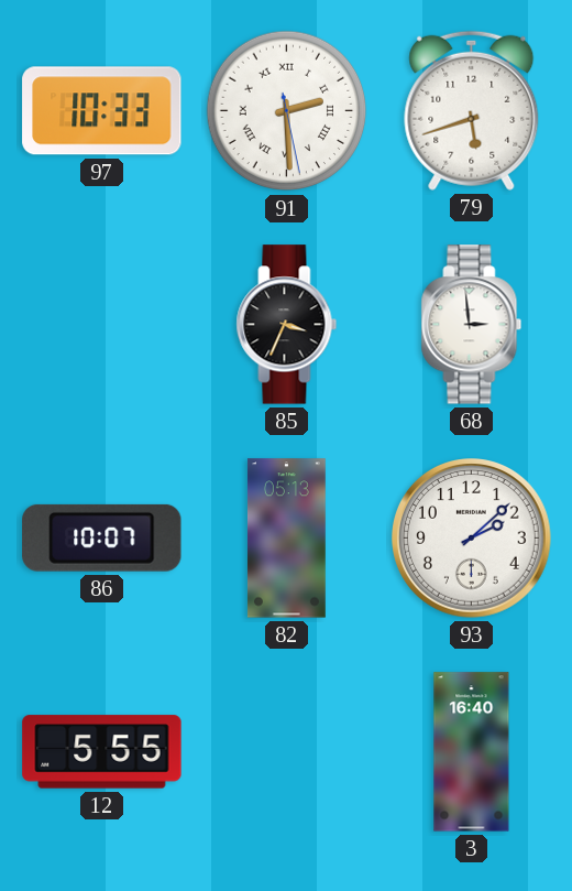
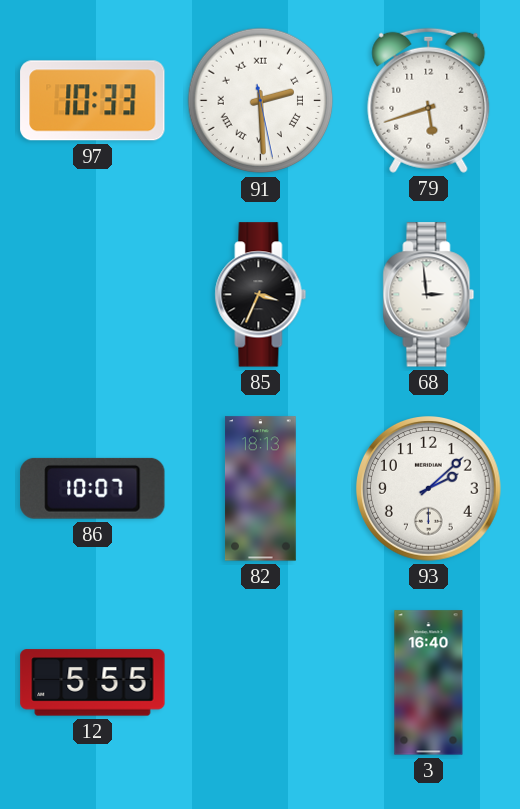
82: 05:13 -> 18:13 (260, 489)
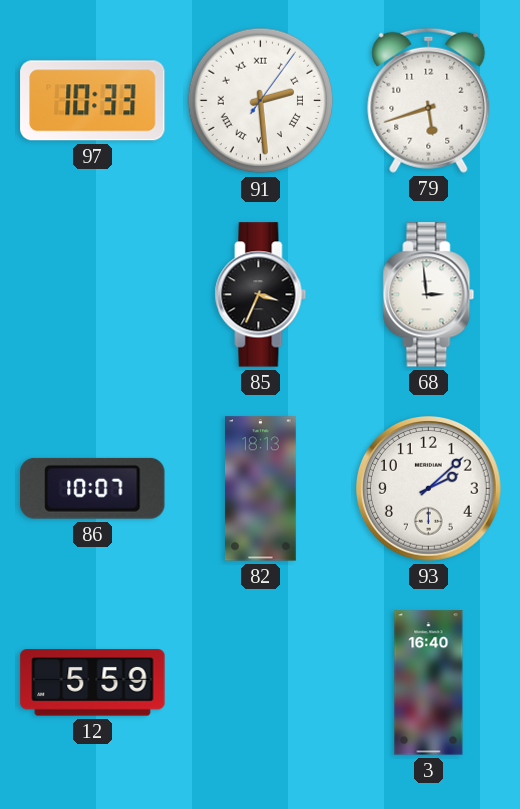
91: 2:29:28 -> 2:29:06 (261, 101)
12: 5:55 -> 5:59 (93, 683)
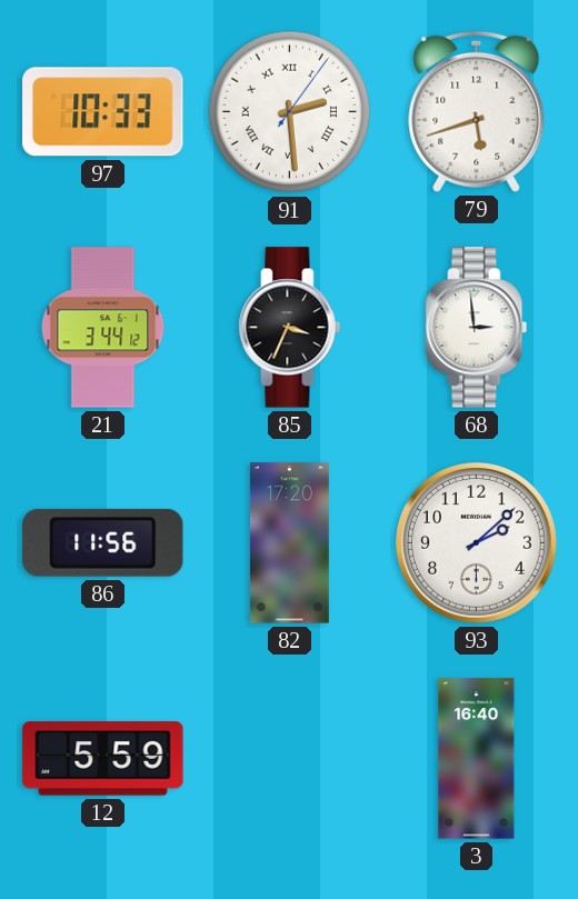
21: none -> 3:44 (103, 328)
86: 10:07 -> 11:56 (103, 542)
82: 18:13 -> 17:20 (289, 543)
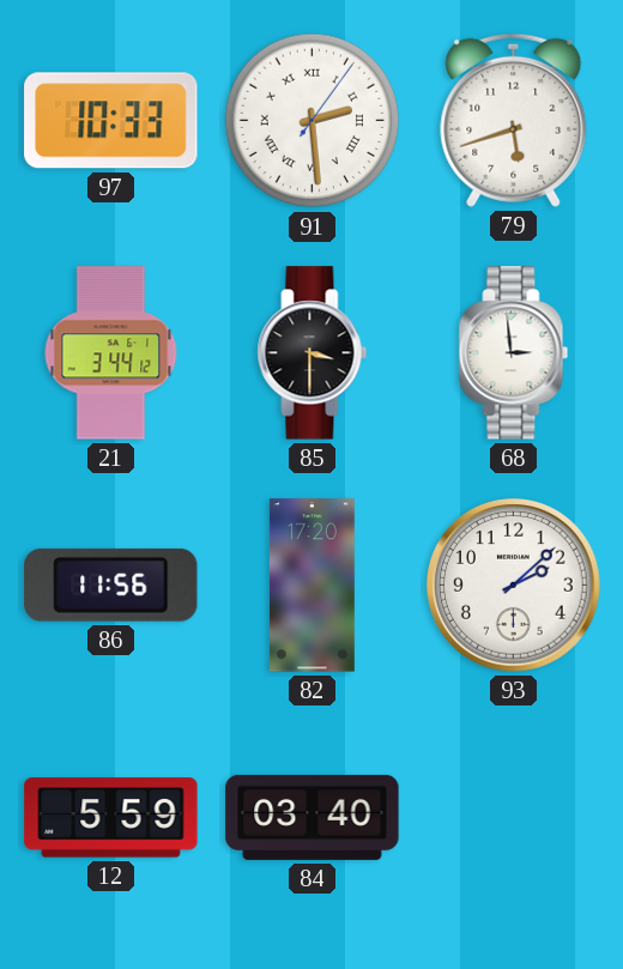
85: 3:34 -> 3:30 (313, 353)
84: none -> 03:40 (313, 817)
3: 16:40 -> none (477, 759)
